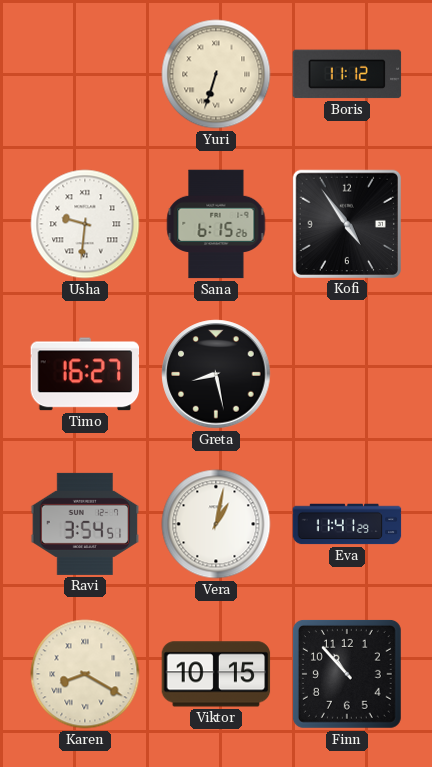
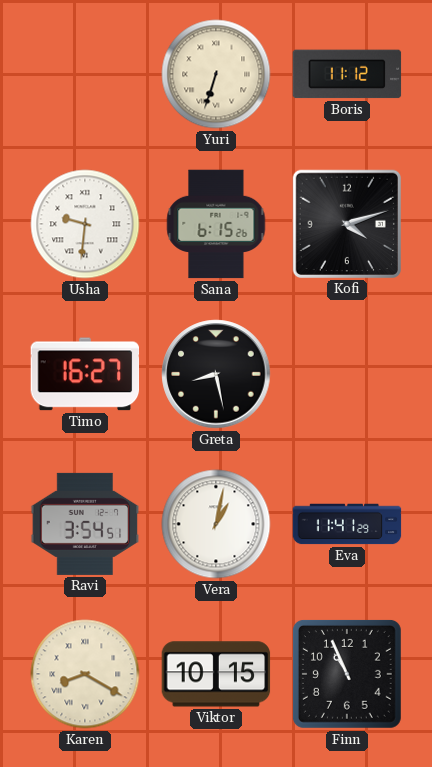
Kofi: 4:54 -> 4:12 (346, 223)
Finn: 10:53 -> 10:56 (347, 674)
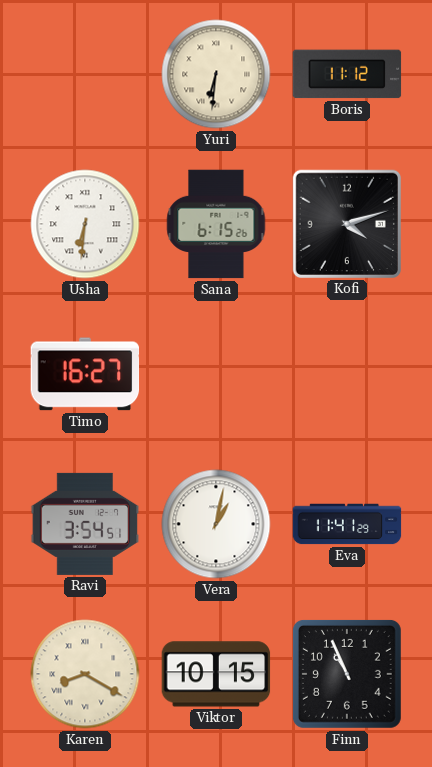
Yuri: 6:33 -> 6:31 (216, 74)
Usha: 9:31 -> 6:31 (85, 224)
Greta: 8:28 -> none (216, 374)
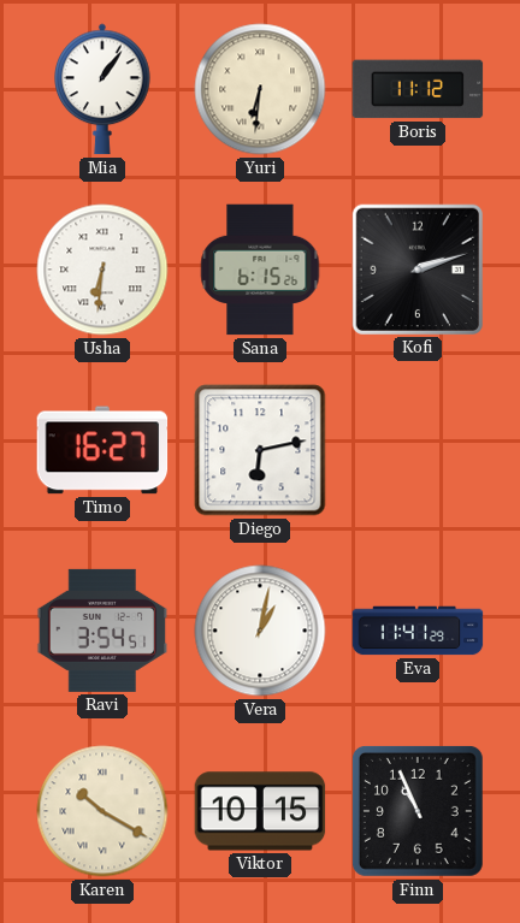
Mia: none -> 1:06 (102, 89)
Kofi: 4:12 -> 2:12 (416, 268)
Diego: none -> 6:13 (260, 450)
Karen: 8:20 -> 10:20 (102, 811)
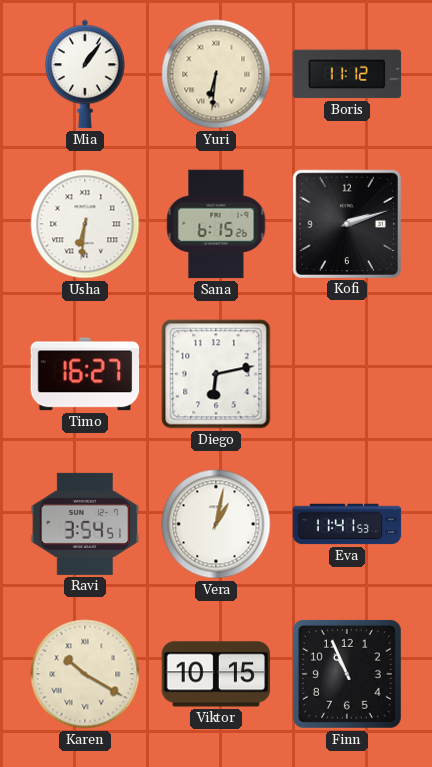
Eva: 11:41:29 -> 11:41:53 (347, 524)
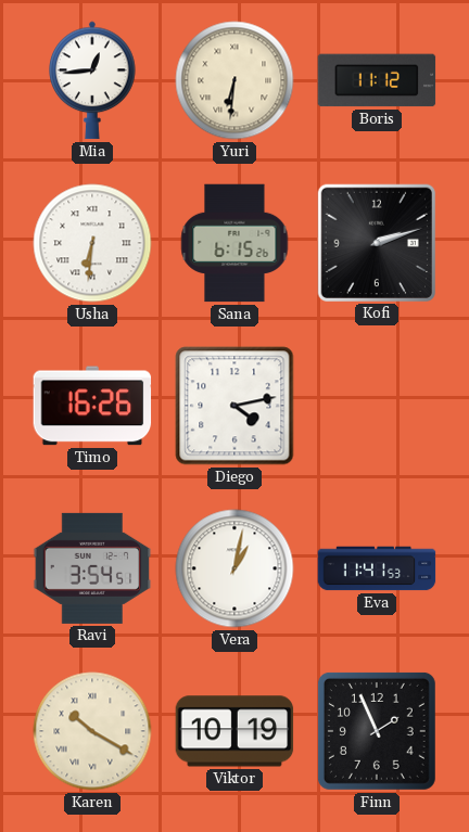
Mia: 1:06 -> 12:44 (92, 80)
Timo: 16:27 -> 16:26 (92, 406)
Diego: 6:13 -> 4:13 (234, 406)
Viktor: 10:15 -> 10:19 (234, 731)
Finn: 10:56 -> 1:56 (377, 731)
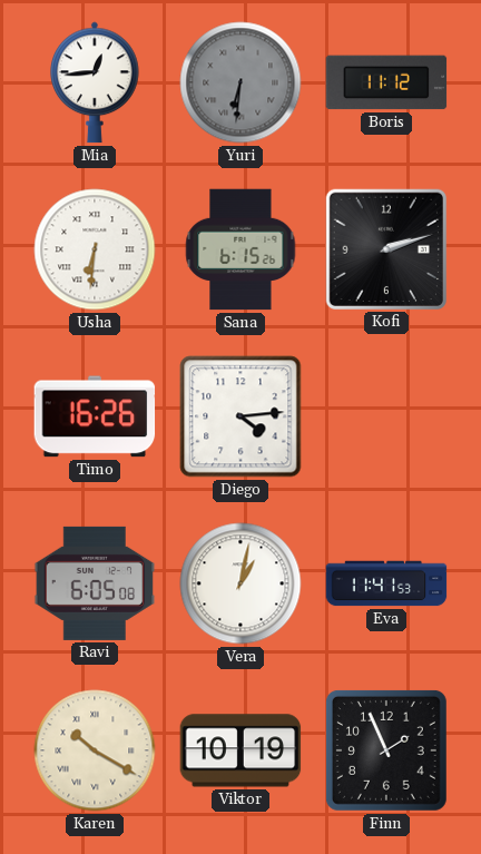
Yuri dial: cream -> grey (240, 82)
Diego: 4:13 -> 4:14 (240, 416)
Ravi: 3:54 -> 6:05 (95, 583)
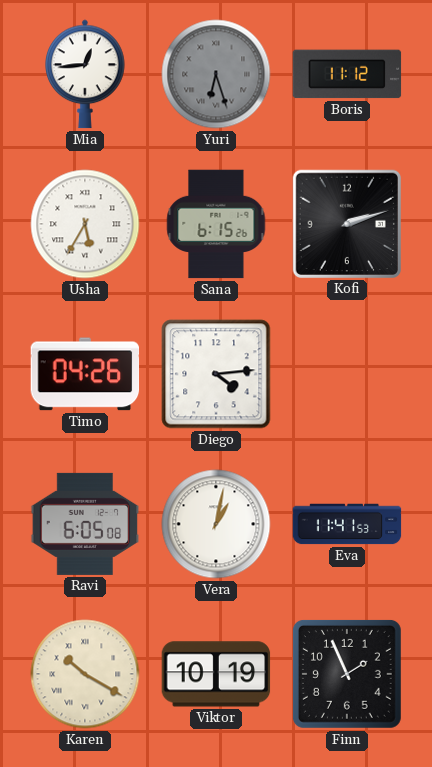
Yuri: 6:31 -> 6:27 (216, 74)
Usha: 6:31 -> 5:35 (85, 224)
Timo: 16:26 -> 04:26 (85, 374)
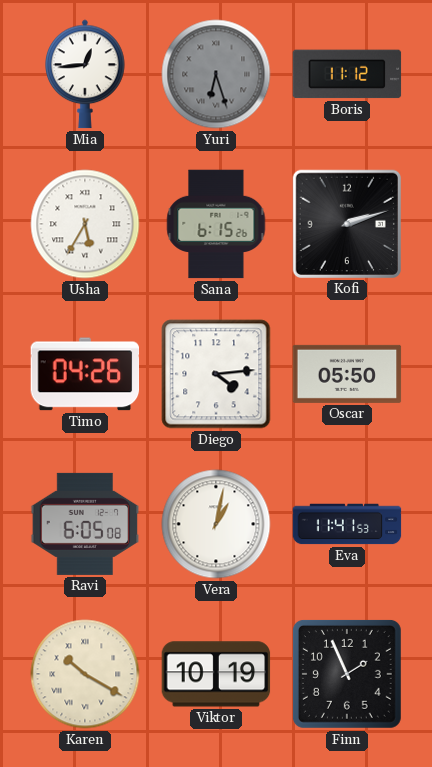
Oscar: none -> 05:50 (347, 374)
